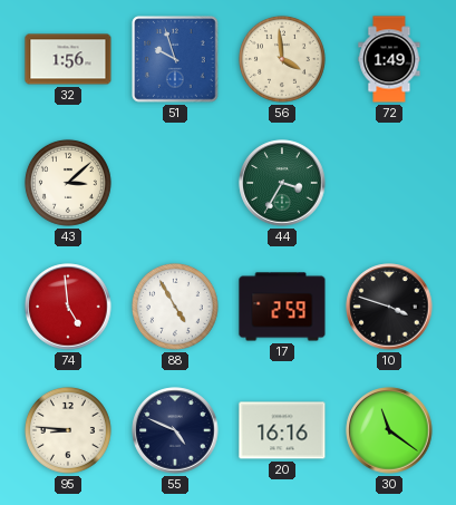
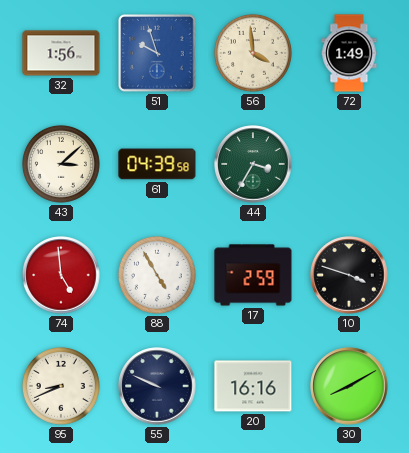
61: none -> 04:39 (157, 164)
95: 8:46 -> 8:41 (61, 386)
55: 4:49 -> 9:49 (157, 386)
30: 11:21 -> 8:10 (349, 386)
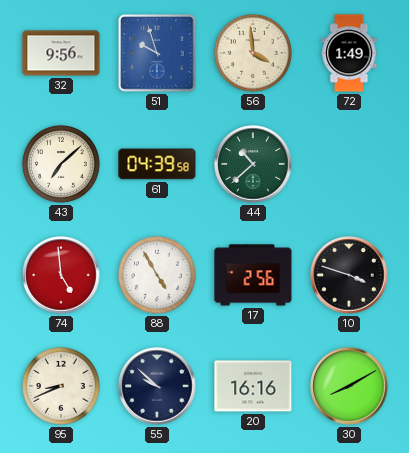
32: 1:56 -> 9:56 (61, 53)
43: 3:08 -> 7:08 (61, 164)
44: 3:35 -> 10:38 (253, 164)
17: 2:59 -> 2:56 (253, 275)
55: 9:49 -> 9:52 (157, 386)
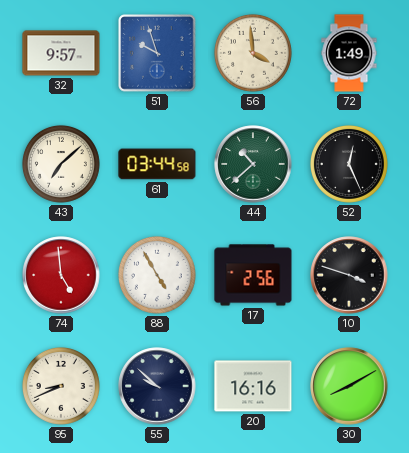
32: 9:56 -> 9:57 (61, 53)
61: 04:39 -> 03:44 (157, 164)
52: none -> 12:26 (349, 164)
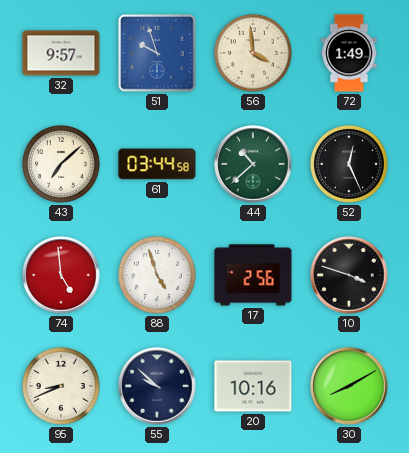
88: 4:55 -> 4:57 (157, 275)
20: 16:16 -> 10:16 (253, 386)
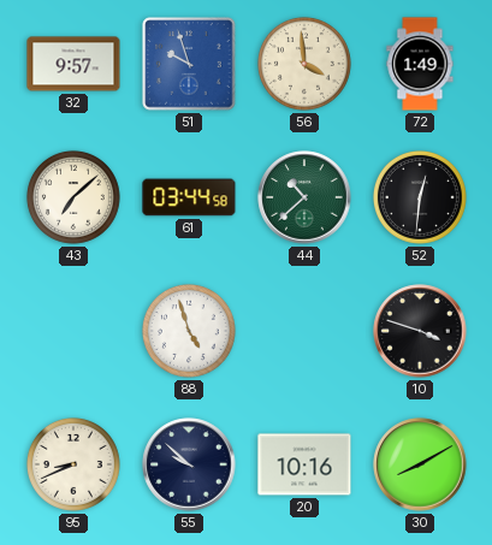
52: 12:26 -> 12:31 (420, 197)
74: 4:59 -> none (61, 275)
17: 2:56 -> none (253, 275)
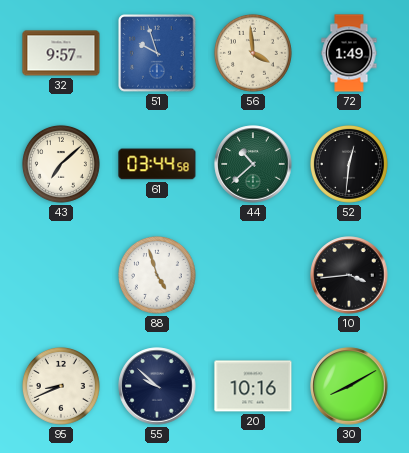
10: 3:48 -> 3:44 (349, 275)
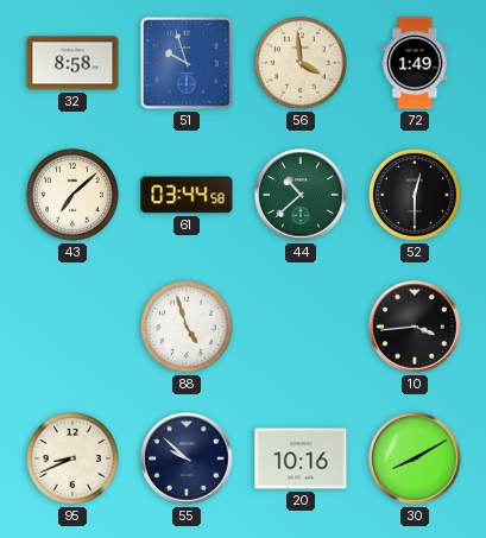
32: 9:57 -> 8:58 (72, 63)
52: 12:31 -> 12:30 (415, 195)
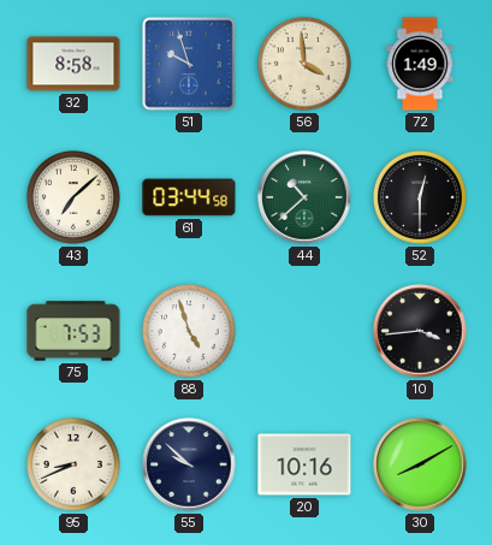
75: none -> 7:53 (73, 331)
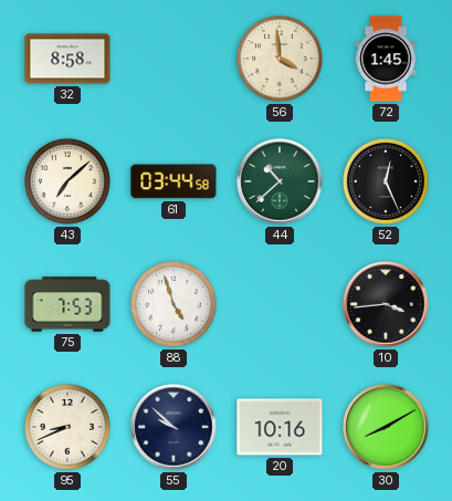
51: 9:57 -> none (189, 64)
72: 1:49 -> 1:45 (386, 59)
52: 12:30 -> 12:26 (386, 181)
